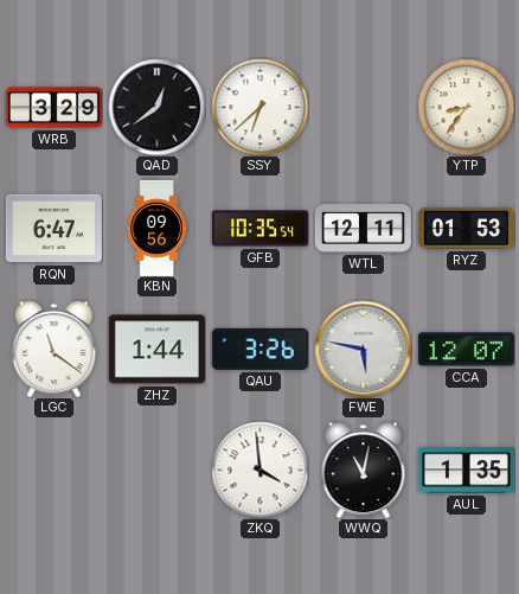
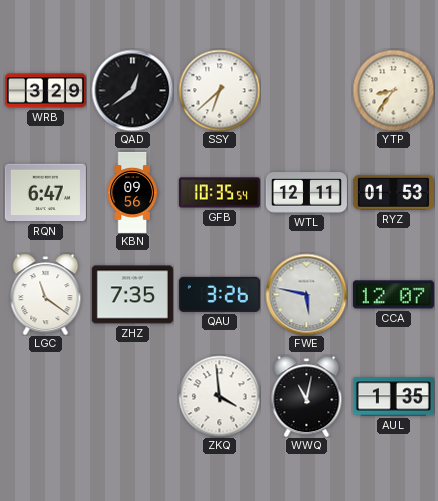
ZHZ: 1:44 -> 7:35 (132, 295)
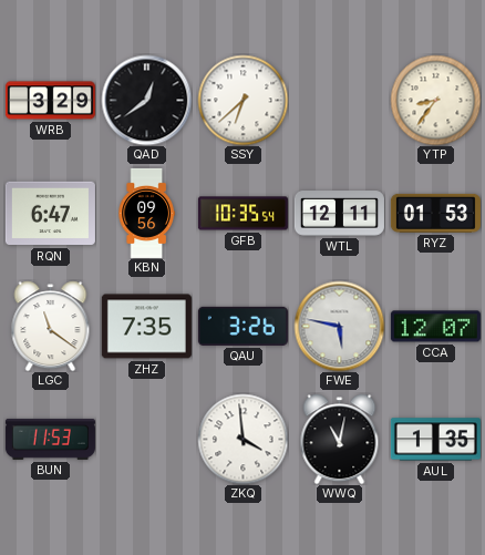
BUN: none -> 11:53 (50, 439)
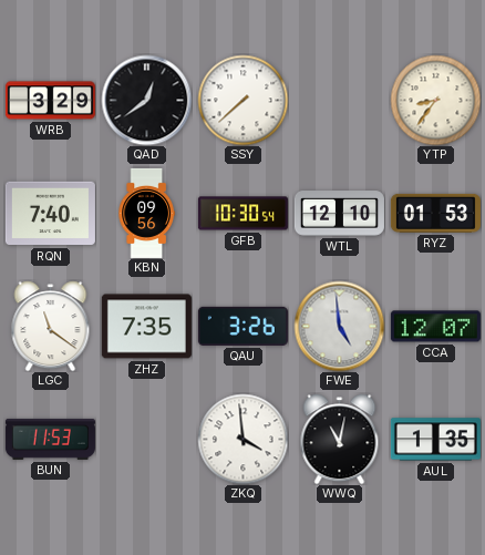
SSY: 6:38 -> 7:38 (242, 100)
RQN: 6:47 -> 7:40 (50, 214)
GFB: 10:35 -> 10:30 (242, 214)
WTL: 12:11 -> 12:10 (339, 214)
FWE: 5:47 -> 4:59 (339, 326)
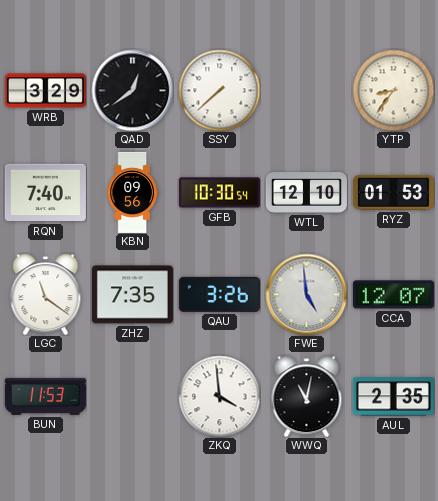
AUL: 1:35 -> 2:35 (393, 397)
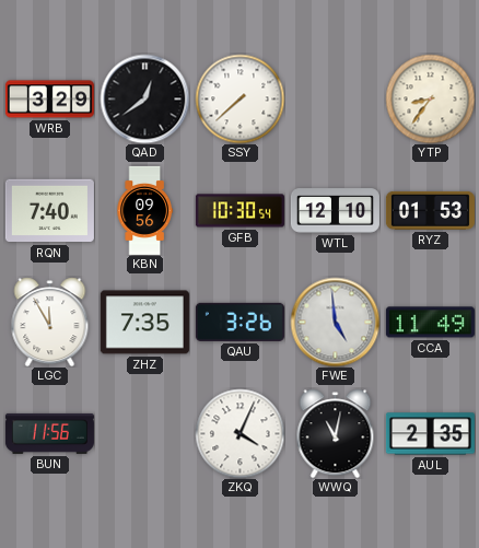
LGC: 11:21 -> 11:55 (50, 322)
CCA: 12:07 -> 11:49 (430, 323)
BUN: 11:53 -> 11:56 (49, 433)
ZKQ: 3:59 -> 4:04 (240, 433)
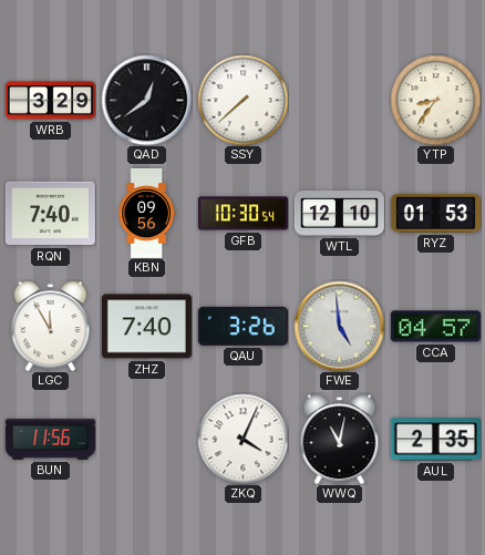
ZHZ: 7:35 -> 7:40 (146, 327)
CCA: 11:49 -> 04:57 (435, 327)
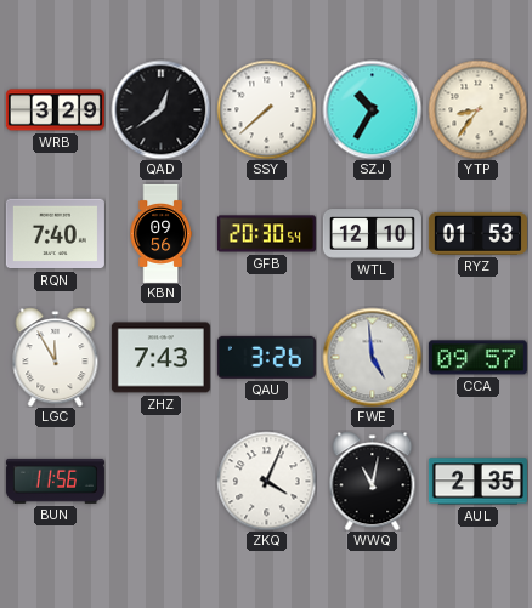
SZJ: none -> 10:35 (372, 109)
GFB: 10:30 -> 20:30 (266, 234)
ZHZ: 7:40 -> 7:43 (160, 358)
CCA: 04:57 -> 09:57 (477, 358)
